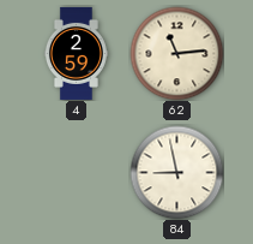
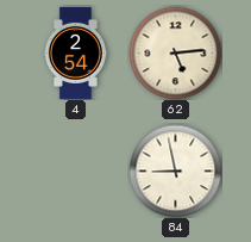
4: 2:59 -> 2:54 (75, 52)
62: 11:14 -> 5:14 (175, 52)
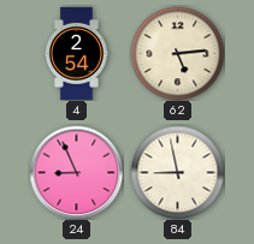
24: none -> 8:56 (76, 172)
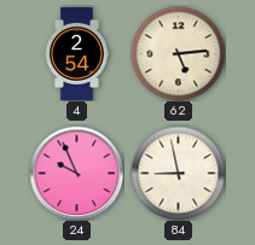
24: 8:56 -> 9:56 (76, 173)
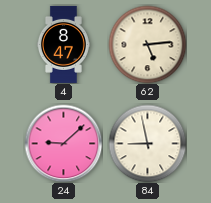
4: 2:54 -> 8:47 (63, 44)
24: 9:56 -> 9:08 (63, 143)
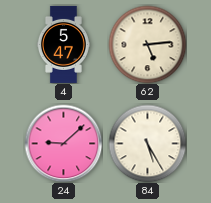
4: 8:47 -> 5:47 (63, 44)
84: 8:58 -> 5:25 (147, 143)
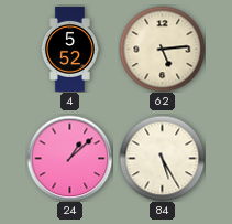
4: 5:47 -> 5:52 (69, 49)
24: 9:08 -> 1:08 (69, 158)
